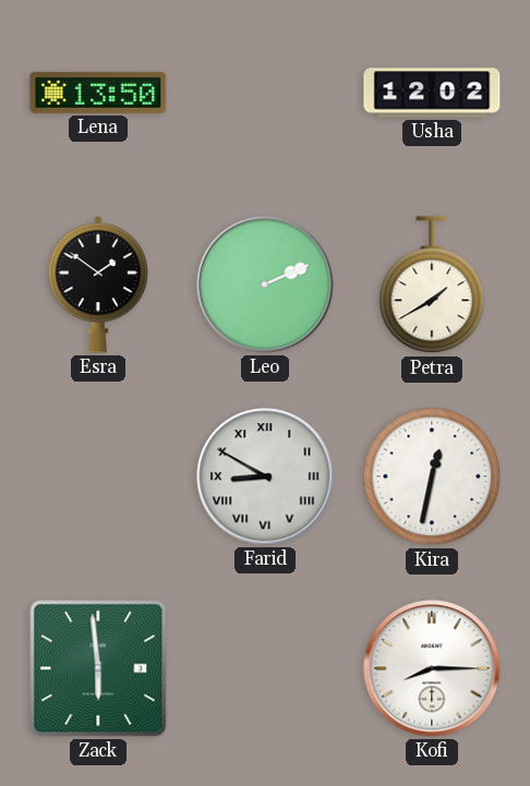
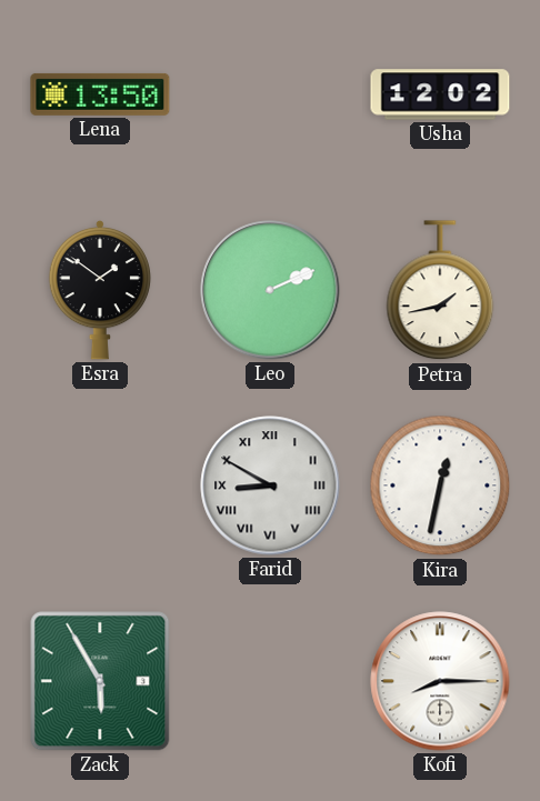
Petra: 1:40 -> 1:43 (440, 291)
Zack: 5:59 -> 5:55 (100, 681)
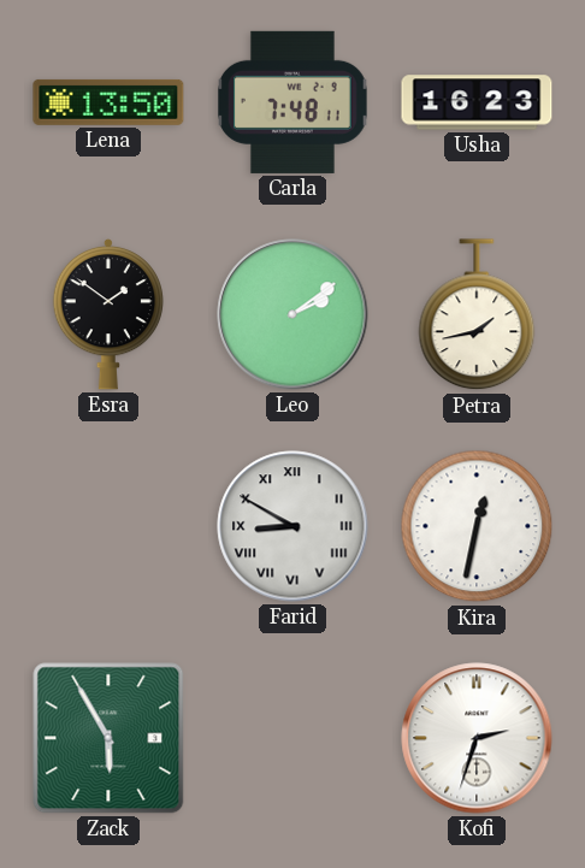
Carla: none -> 7:48 (294, 102)
Usha: 12:02 -> 16:23 (477, 102)
Leo: 2:11 -> 2:09 (292, 314)
Kofi: 8:15 -> 2:33 (477, 738)
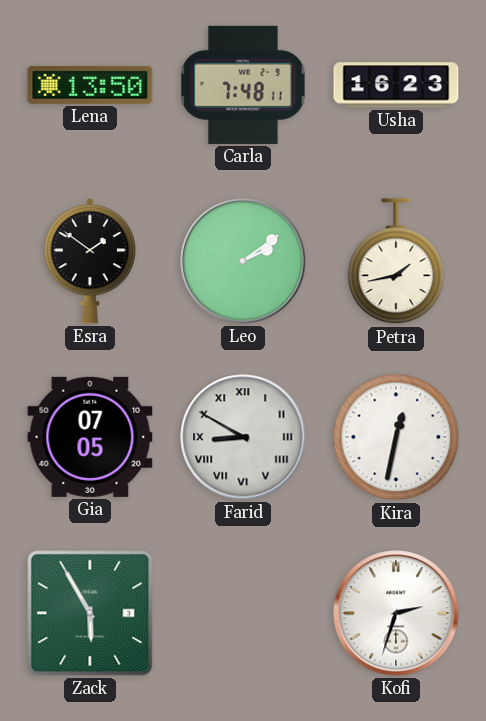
Gia: none -> 07:05 (90, 437)
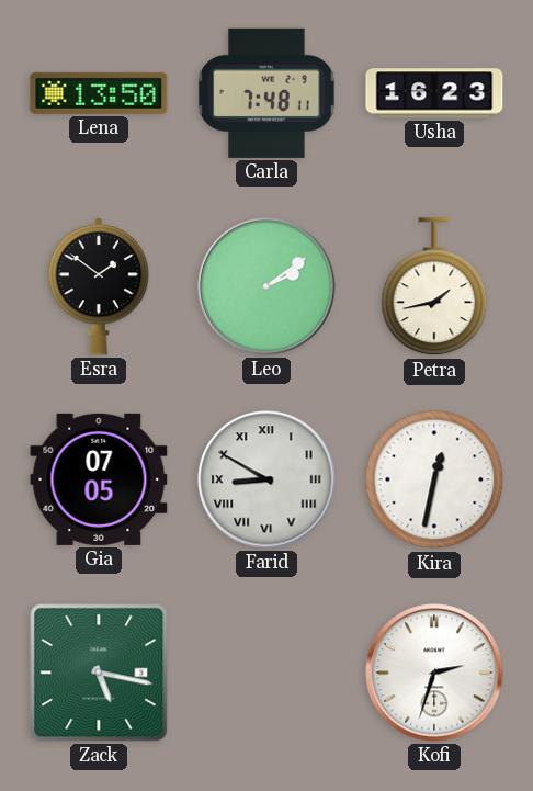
Zack: 5:55 -> 5:17 (99, 673)
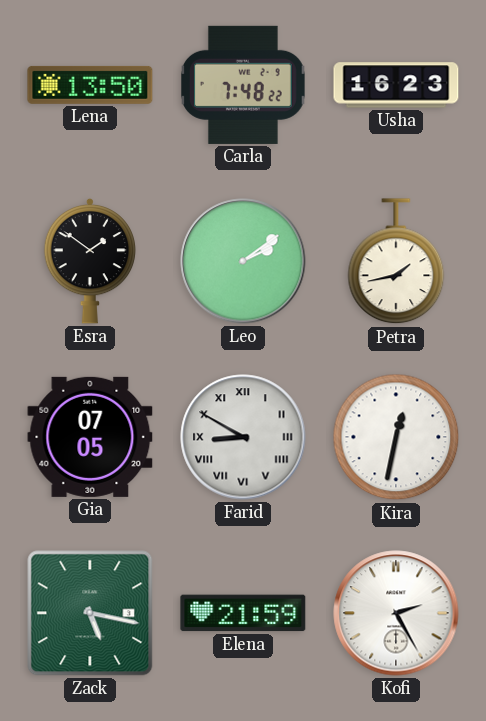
Carla: 7:48:11 -> 7:48:22 (244, 85)
Elena: none -> 21:59 (243, 613)
Kofi: 2:33 -> 2:25 (396, 613)
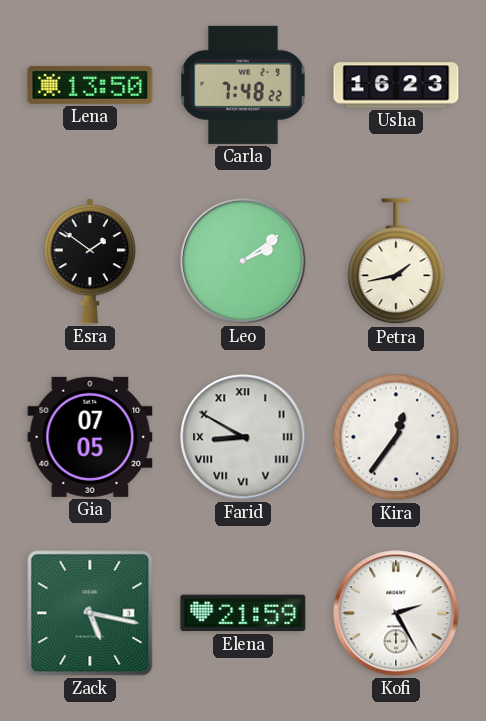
Kira: 12:32 -> 12:36 (396, 437)
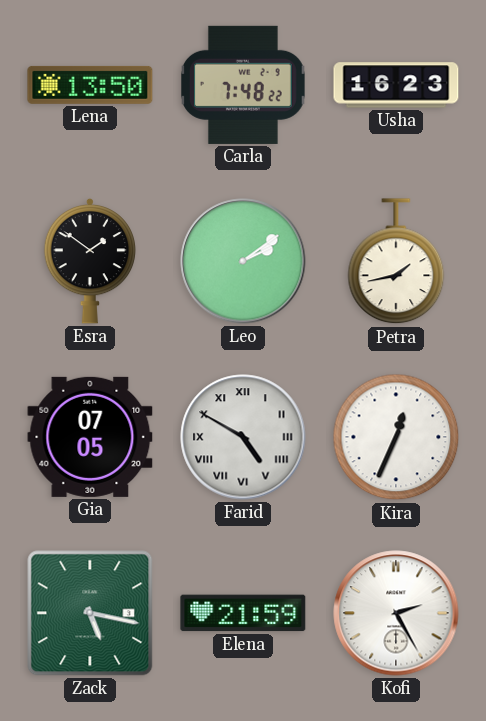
Farid: 8:50 -> 4:50 (243, 437)
Kira: 12:36 -> 12:34 (396, 437)
